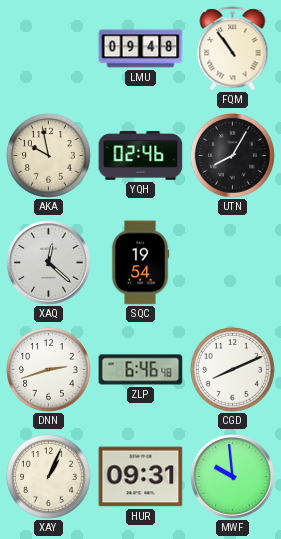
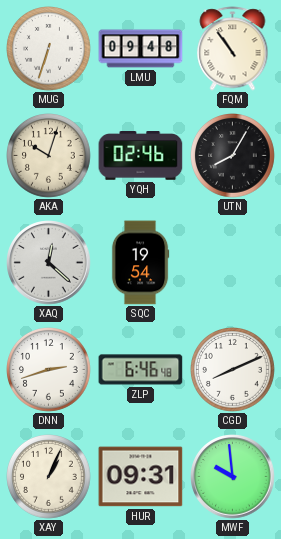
MUG: none -> 6:33 (49, 49)
AKA: 9:58 -> 10:03 (49, 156)
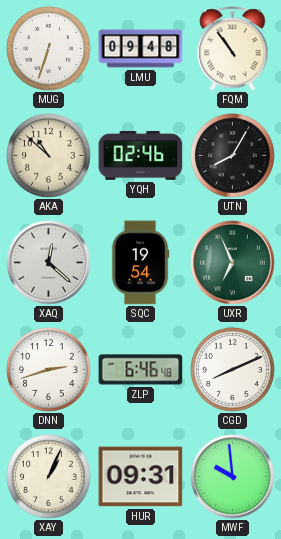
AKA: 10:03 -> 10:52 (49, 156)
UXR: none -> 6:56 (233, 263)
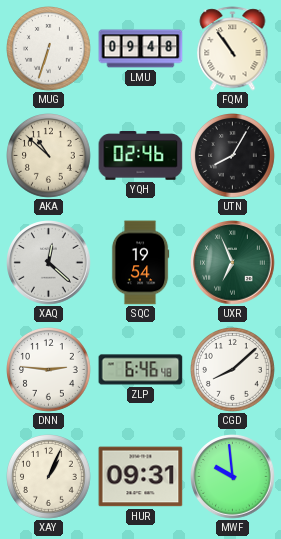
DNN: 2:42 -> 2:46 (49, 370)
CGD: 8:11 -> 8:08 (233, 370)
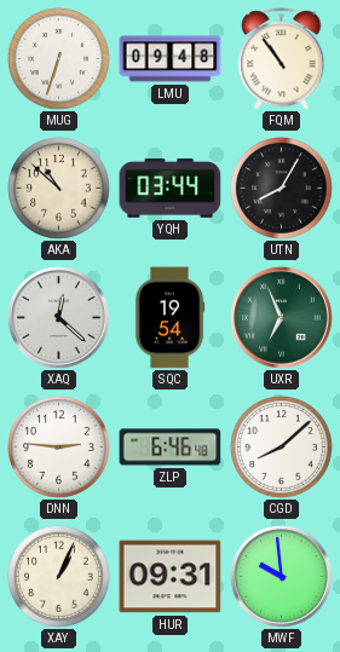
YQH: 02:46 -> 03:44 (171, 189)
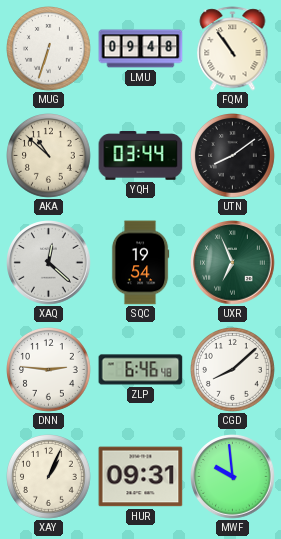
UTN: 8:05 -> 8:09 (233, 156)
